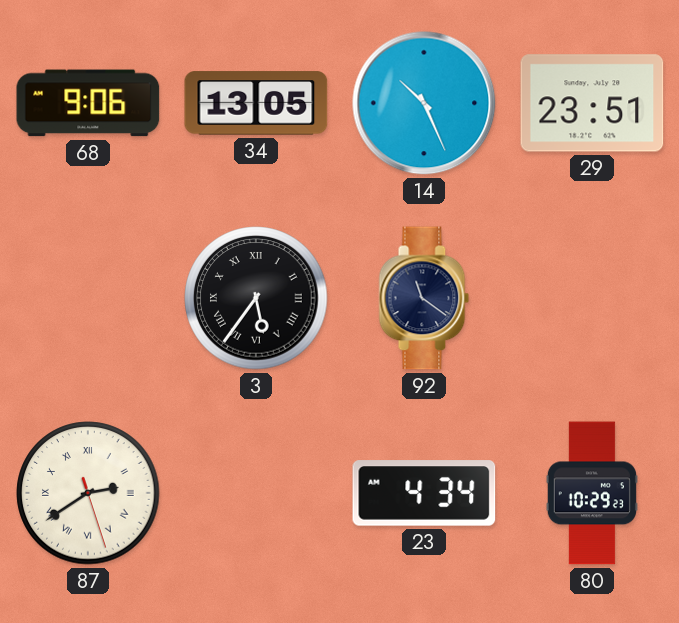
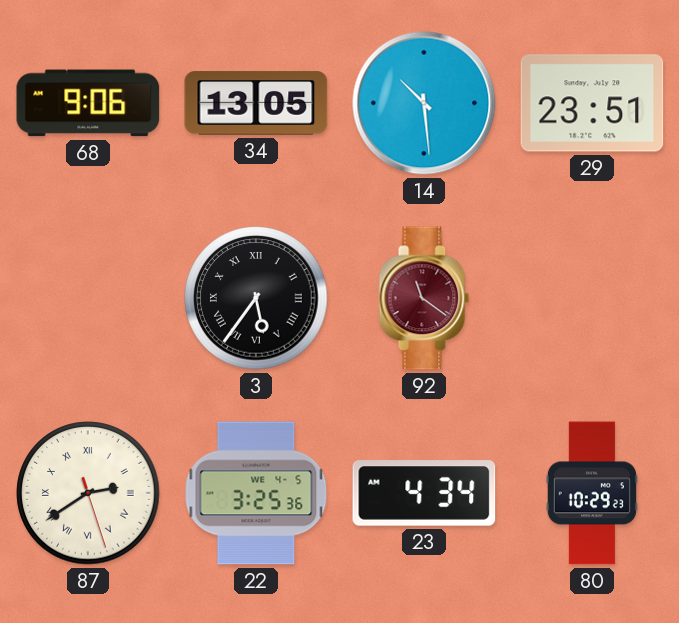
14: 10:26 -> 10:29 (424, 103)
92 dial: navy -> burgundy (424, 298)
22: none -> 3:25 (256, 493)
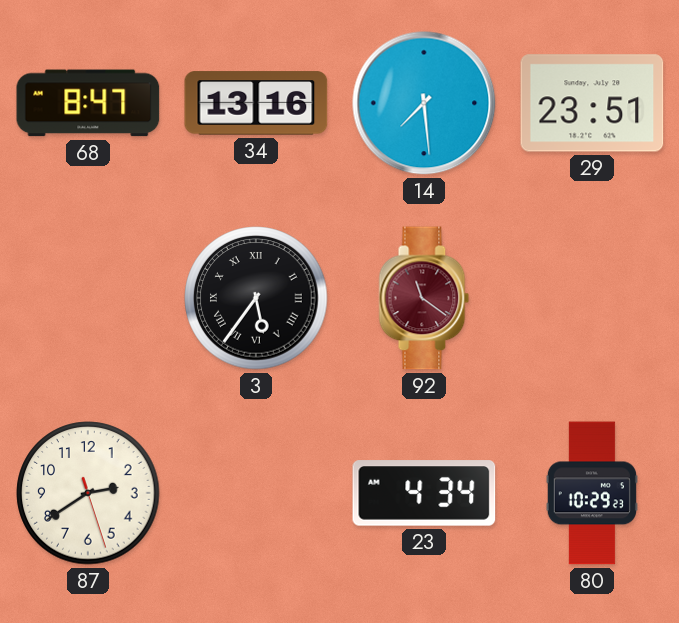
68: 9:06 -> 8:47 (88, 103)
34: 13:05 -> 13:16 (256, 103)
14: 10:29 -> 7:29 (424, 103)
87 numerals: Roman -> Arabic (88, 493)
22: 3:25 -> none (256, 493)
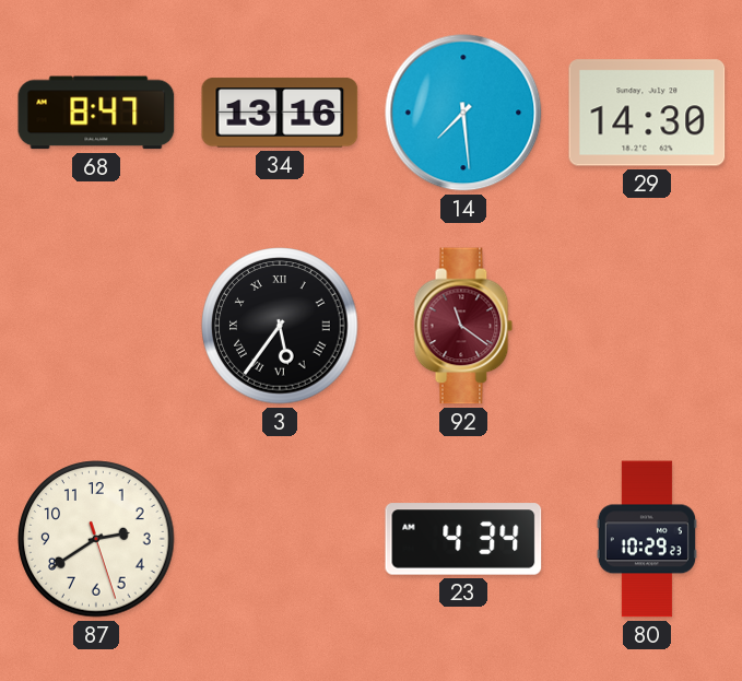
29: 23:51 -> 14:30 (647, 113)
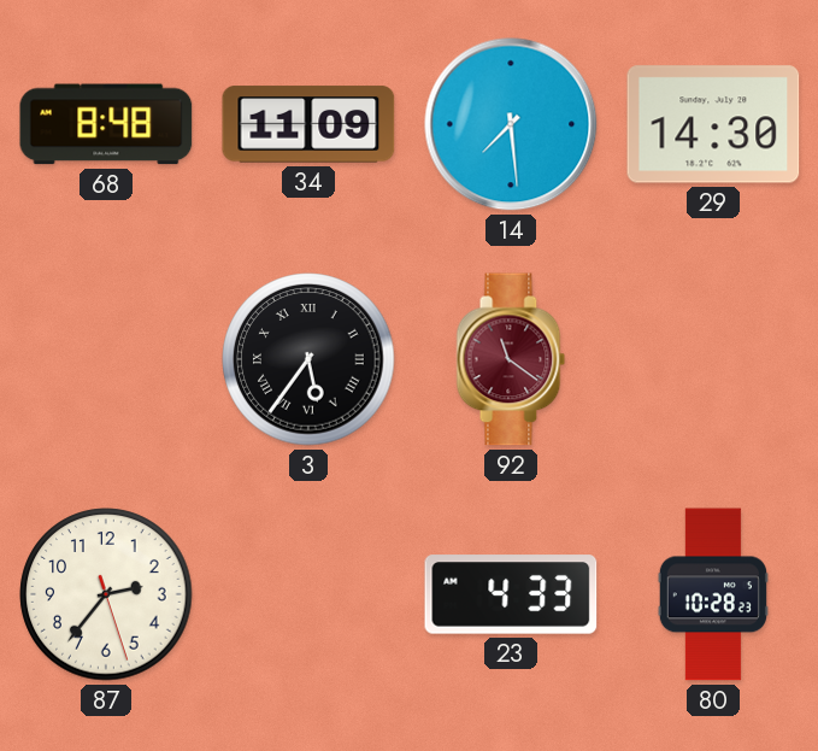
68: 8:47 -> 8:48 (106, 124)
34: 13:16 -> 11:09 (308, 124)
87: 2:39 -> 2:36 (106, 594)
23: 4:34 -> 4:33 (511, 594)
80: 10:29 -> 10:28 (713, 594)
